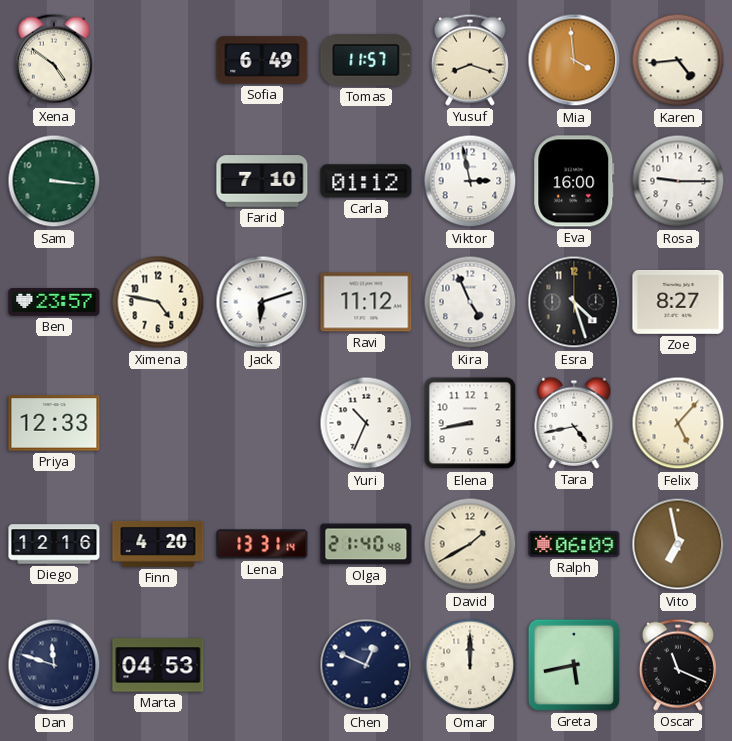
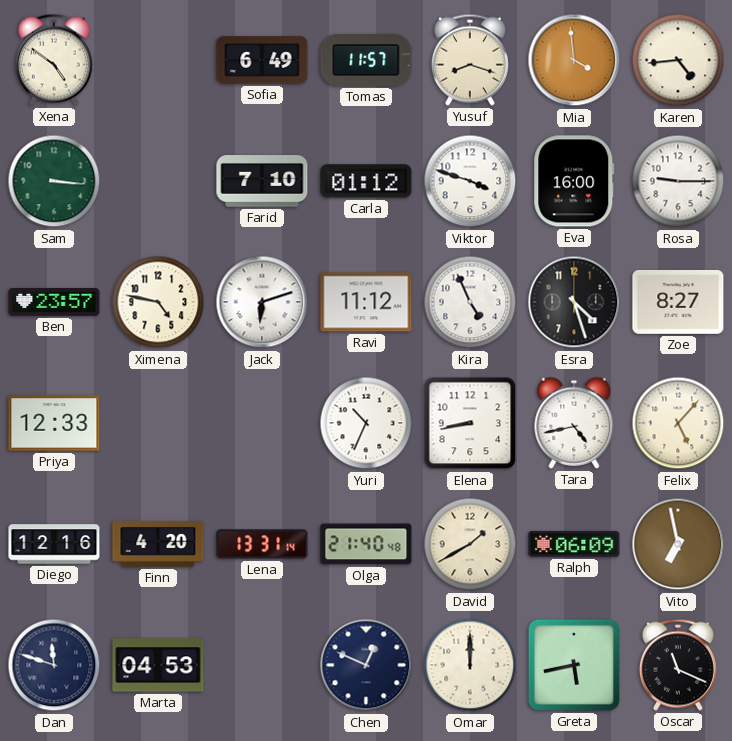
Viktor: 2:58 -> 3:48 (470, 181)
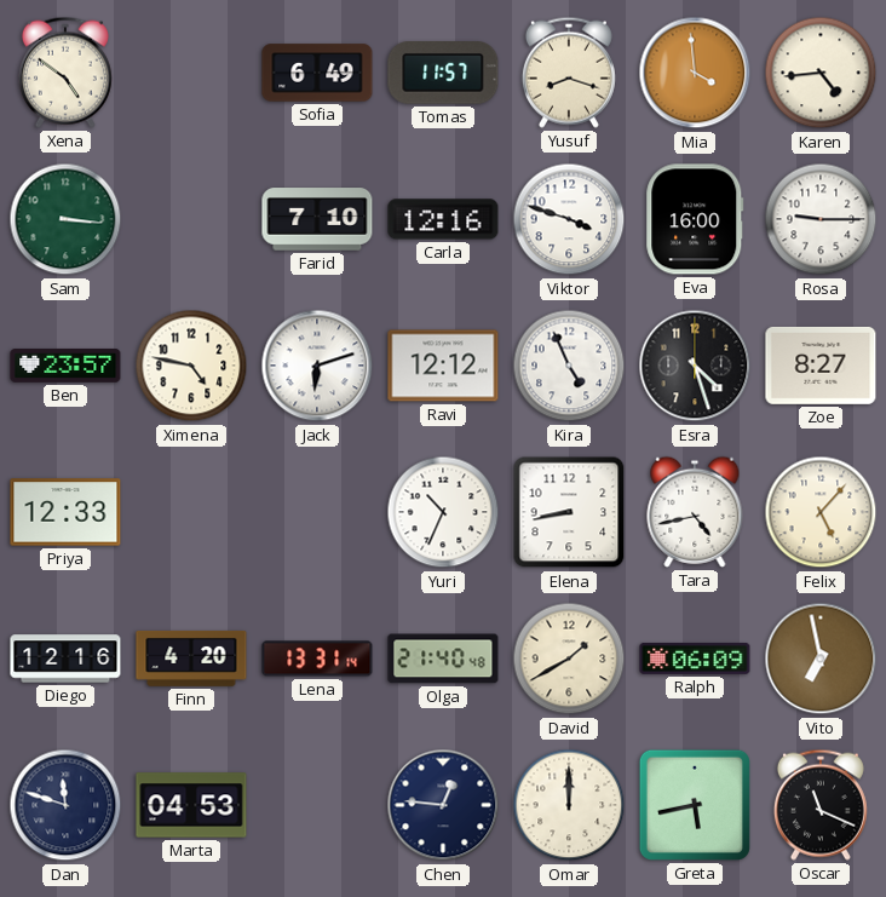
Carla: 01:12 -> 12:16 (443, 219)
Ravi: 11:12 -> 12:12 (443, 366)
Chen: 12:49 -> 12:46 (443, 805)
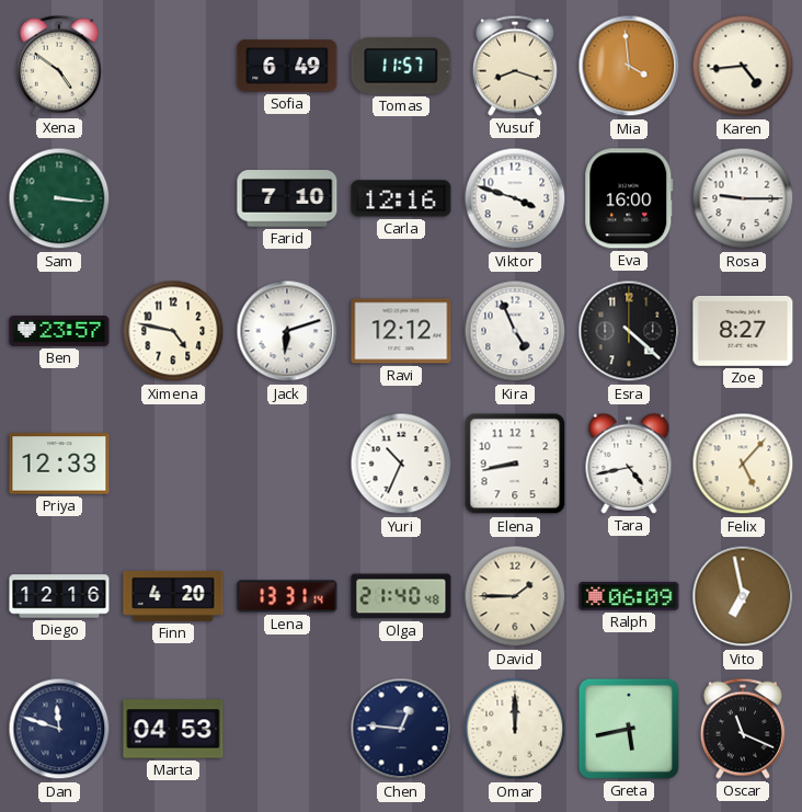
Esra: 4:27 -> 4:22 (629, 331)
David: 1:40 -> 1:45 (515, 596)
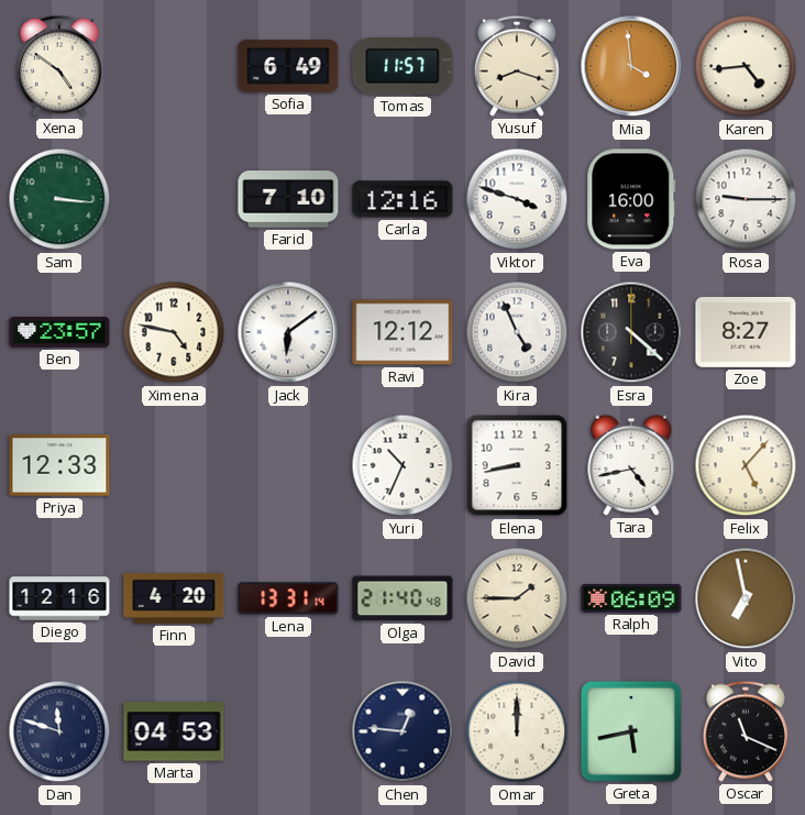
Jack: 6:12 -> 6:09 (288, 332)
